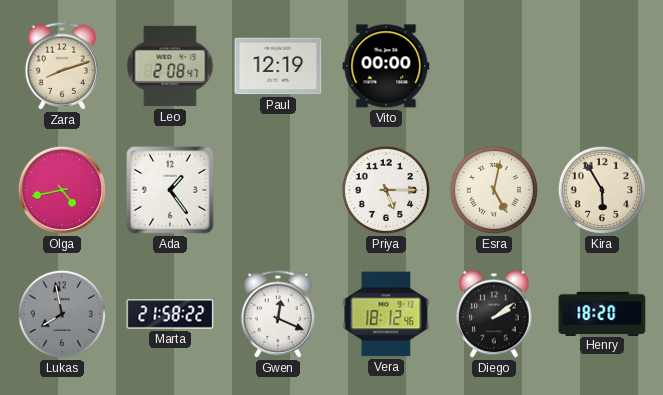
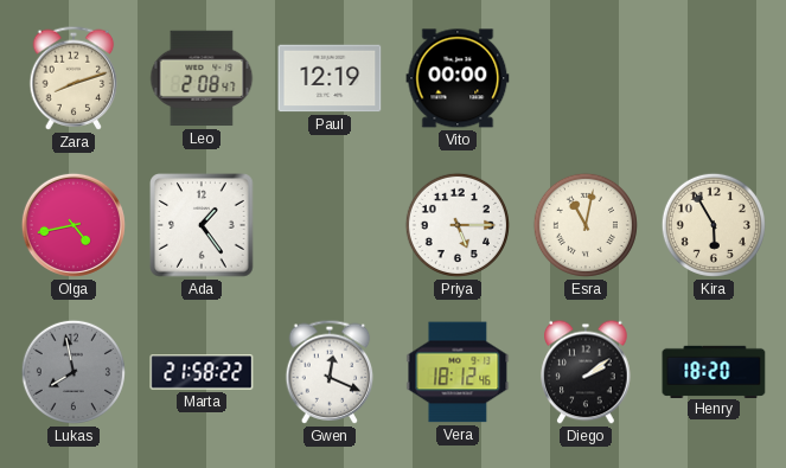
Esra: 5:02 -> 11:02 (586, 225)
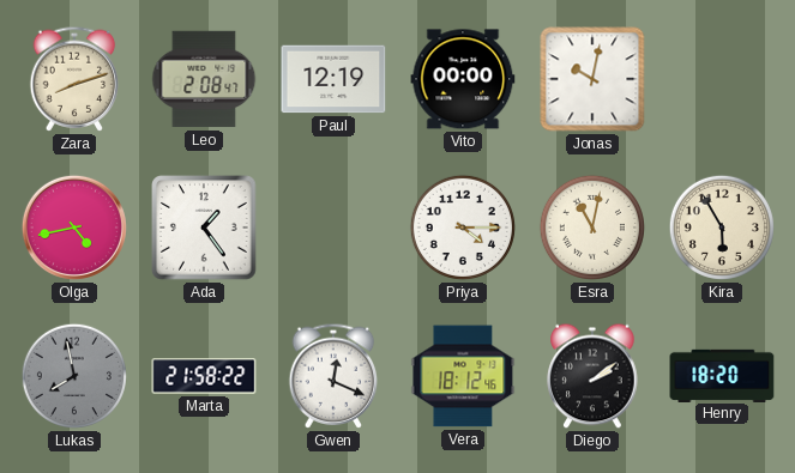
Jonas: none -> 10:02 (592, 79)
Priya: 5:15 -> 4:15 (463, 228)
